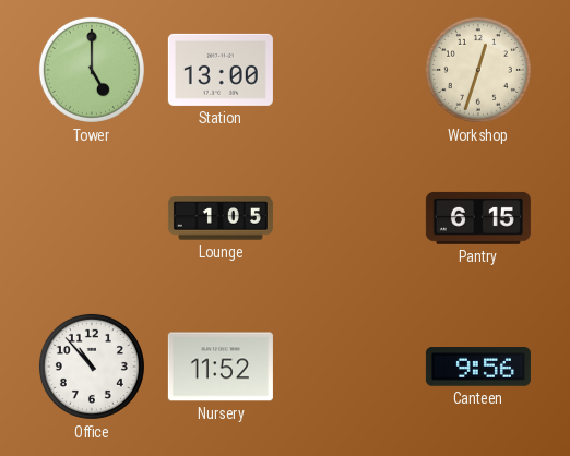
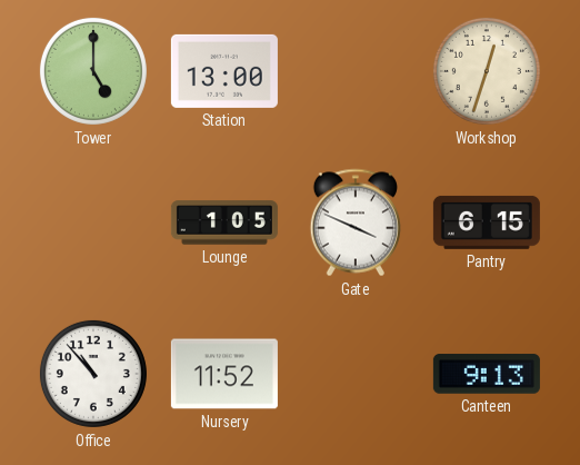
Gate: none -> 3:49 (356, 222)
Canteen: 9:56 -> 9:13 (487, 374)
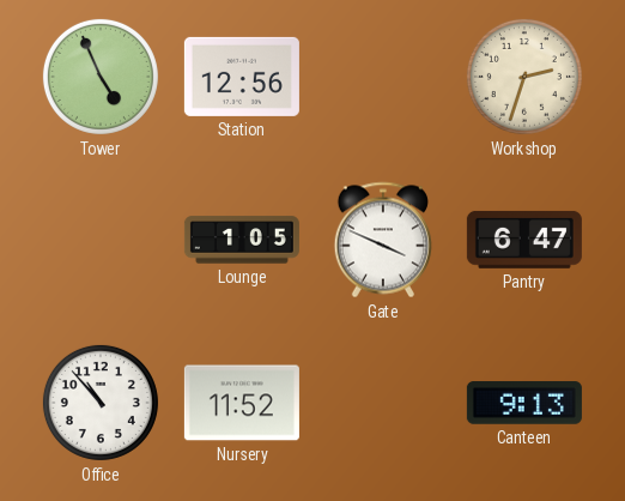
Tower: 5:00 -> 4:56 (101, 77)
Station: 13:00 -> 12:56 (242, 77)
Workshop: 12:33 -> 2:33 (524, 77)
Pantry: 6:15 -> 6:47 (524, 240)
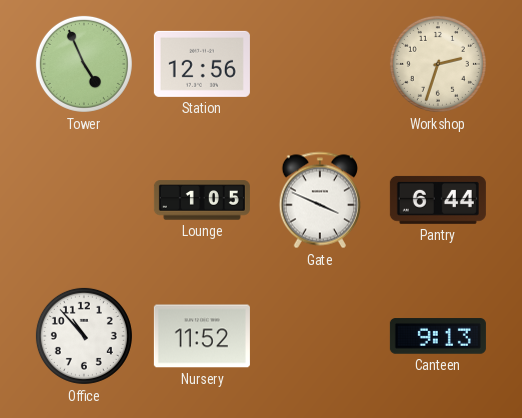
Pantry: 6:47 -> 6:44 (438, 200)
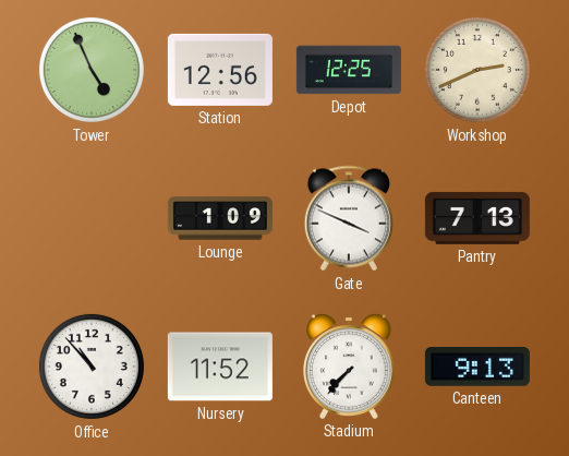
Depot: none -> 12:25 (349, 70)
Workshop: 2:33 -> 2:41 (477, 70)
Lounge: 1:05 -> 1:09 (220, 218)
Pantry: 6:44 -> 7:13 (477, 218)
Stadium: none -> 7:37 (349, 367)
